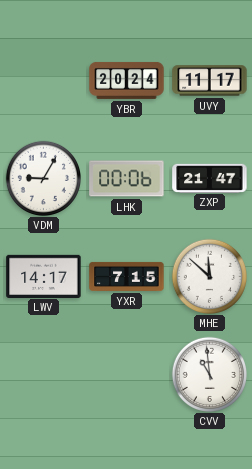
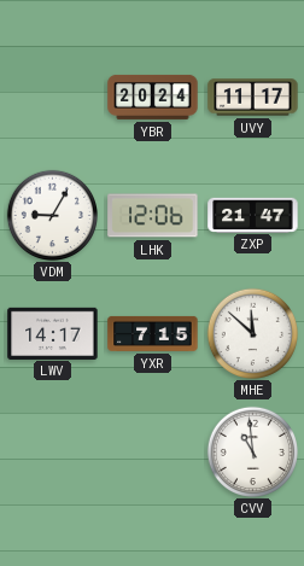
LHK: 00:06 -> 12:06 (153, 216)
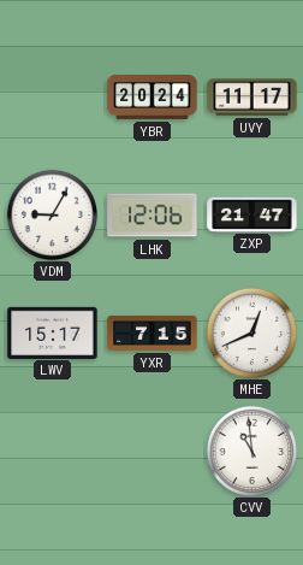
LWV: 14:17 -> 15:17 (53, 332)
MHE: 11:52 -> 12:41 (251, 332)
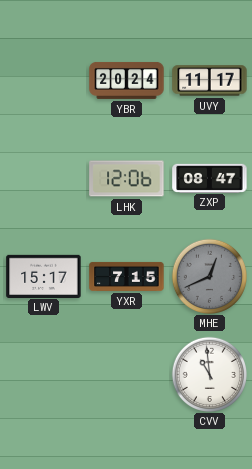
VDM: 9:05 -> none (52, 214)
ZXP: 21:47 -> 08:47 (210, 178)
MHE dial: white -> grey (209, 276)
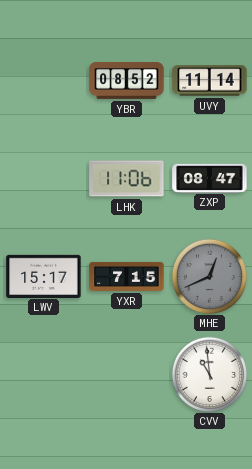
YBR: 20:24 -> 08:52 (127, 81)
UVY: 11:17 -> 11:14 (210, 81)
LHK: 12:06 -> 11:06 (127, 179)
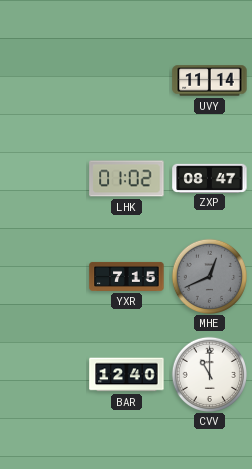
YBR: 08:52 -> none (127, 81)
LHK: 11:06 -> 01:02 (127, 179)
LWV: 15:17 -> none (44, 276)
BAR: none -> 12:40 (127, 375)
CVV: 10:59 -> 11:00 (209, 374)
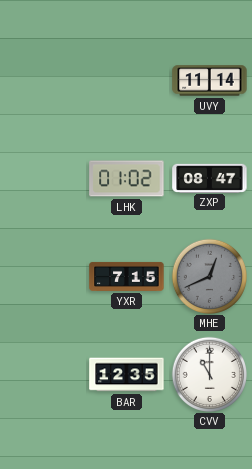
BAR: 12:40 -> 12:35 (127, 375)
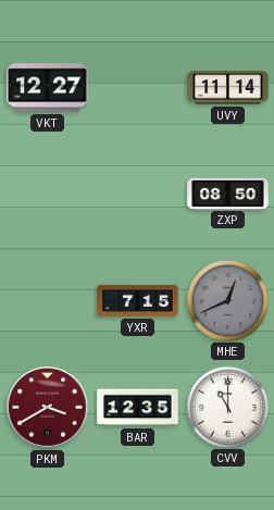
VKT: none -> 12:27 (48, 88)
LHK: 01:02 -> none (127, 179)
ZXP: 08:47 -> 08:50 (228, 194)
PKM: none -> 3:40 (48, 408)
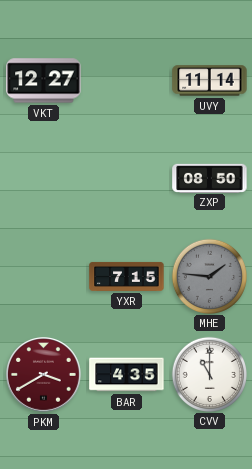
MHE: 12:41 -> 1:46 (209, 276)
BAR: 12:35 -> 4:35 (127, 375)
